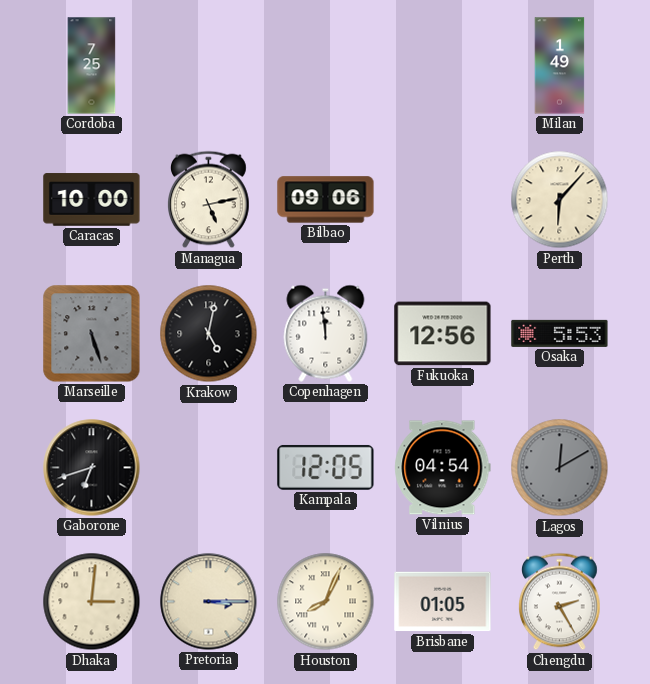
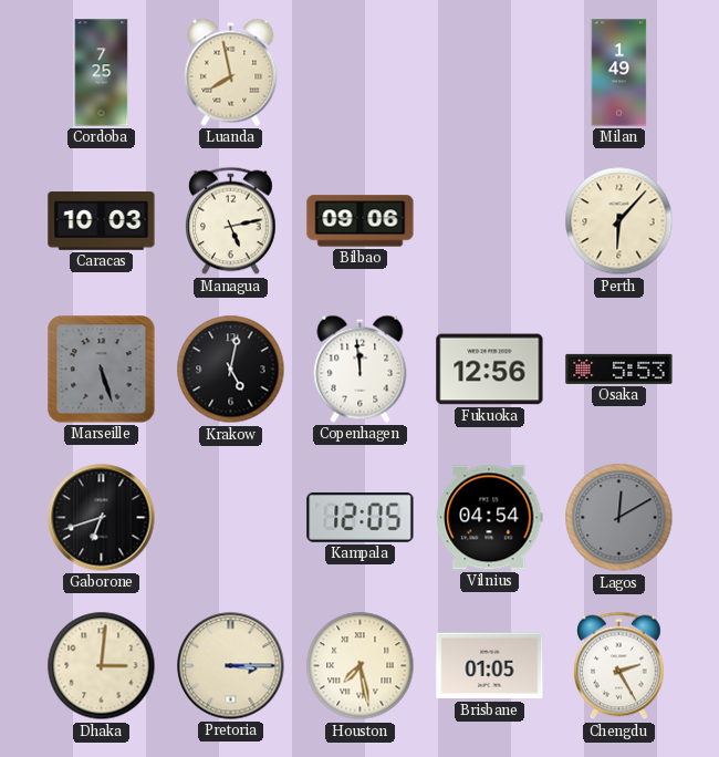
Luanda: none -> 7:58 (231, 72)
Caracas: 10:00 -> 10:03 (102, 221)
Houston: 8:04 -> 7:28 (361, 666)
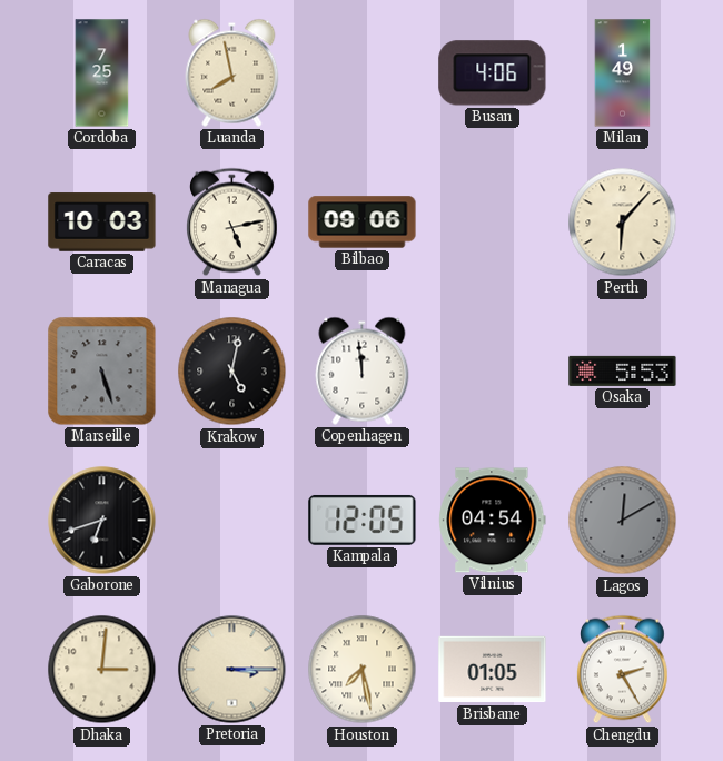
Busan: none -> 4:06 (493, 73)
Fukuoka: 12:56 -> none (490, 370)
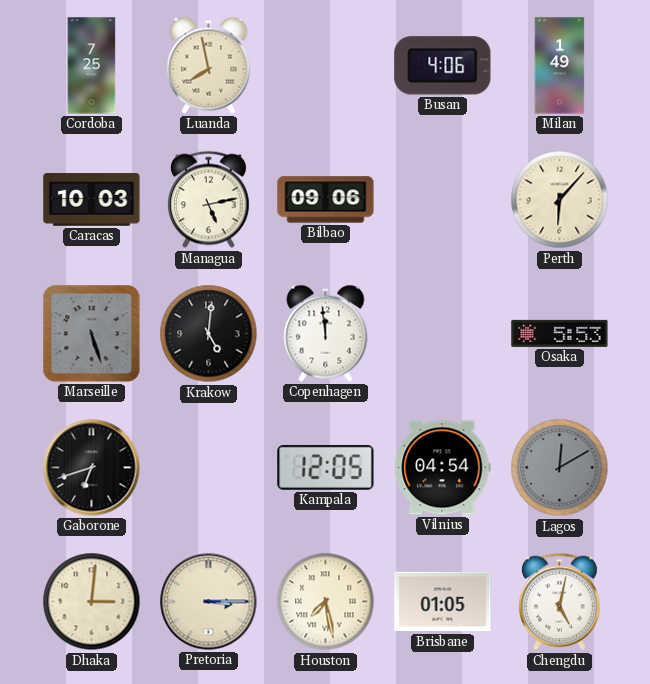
Krakow: 5:02 -> 5:01 (209, 334)
Chengdu: 2:25 -> 5:02 (560, 602)
